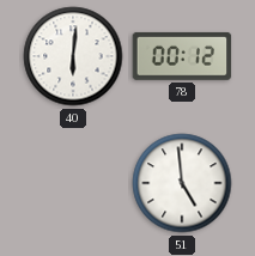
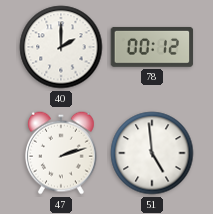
40: 6:01 -> 2:00 (61, 47)
47: none -> 2:12 (61, 153)
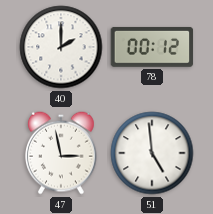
47: 2:12 -> 2:58 (61, 153)
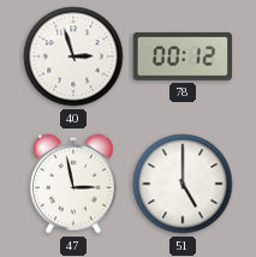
40: 2:00 -> 2:57 (73, 56)
51: 4:59 -> 5:00 (183, 184)
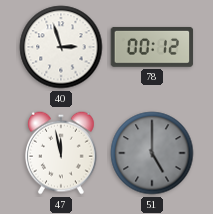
47: 2:58 -> 11:58 (61, 153)
51 dial: white -> grey (152, 153)
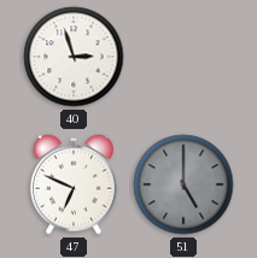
78: 00:12 -> none (152, 47)
47: 11:58 -> 6:49 (74, 184)
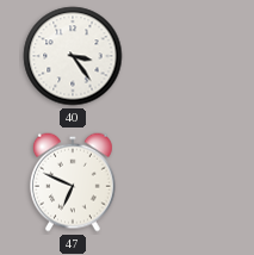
40: 2:57 -> 3:24 (73, 56)
51: 5:00 -> none (183, 184)
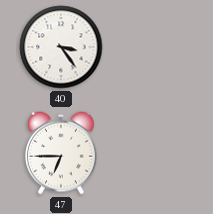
47: 6:49 -> 6:45 (61, 153)
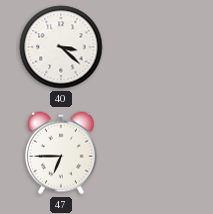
40: 3:24 -> 3:22 (61, 47)
